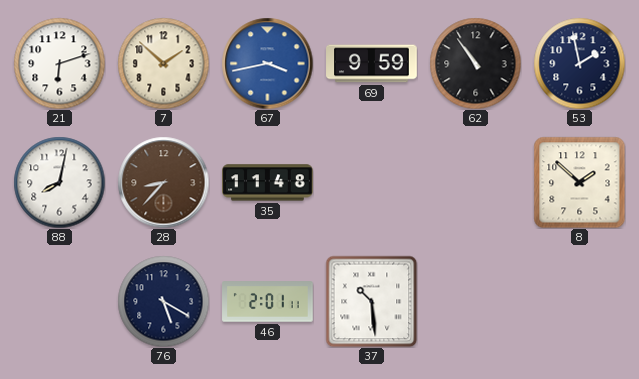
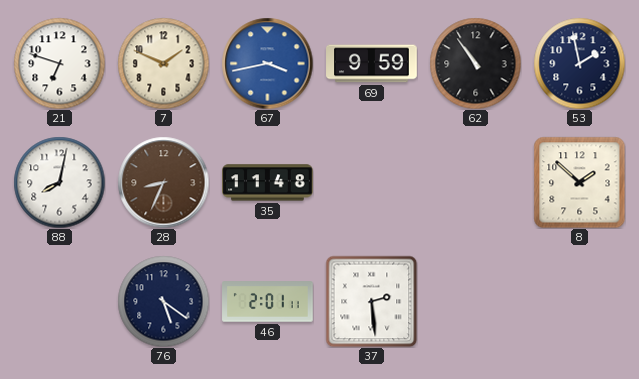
21: 6:12 -> 6:48 (59, 63)
7: 1:52 -> 1:49 (163, 63)
28: 8:37 -> 8:34 (163, 182)
76: 5:20 -> 5:21 (163, 301)
37: 10:29 -> 2:29 (371, 301)
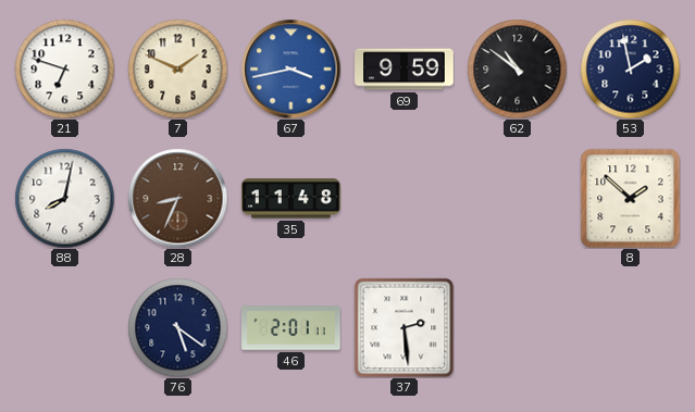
62: 10:54 -> 10:51 (517, 68)
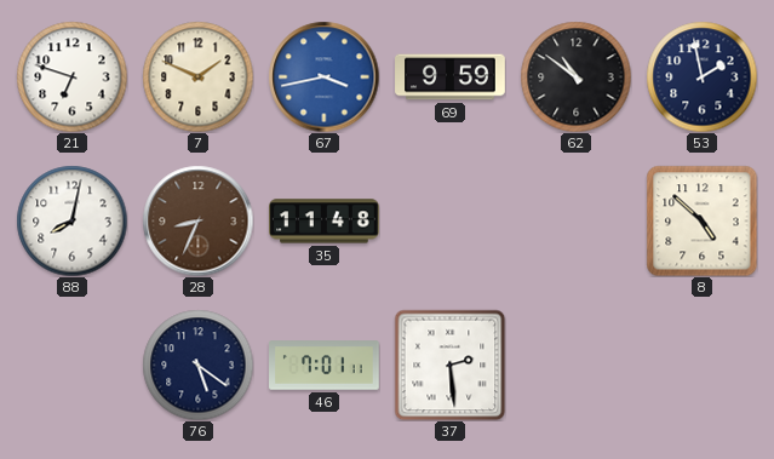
8: 1:52 -> 4:52 (701, 220)
46: 2:01 -> 7:01 (325, 366)
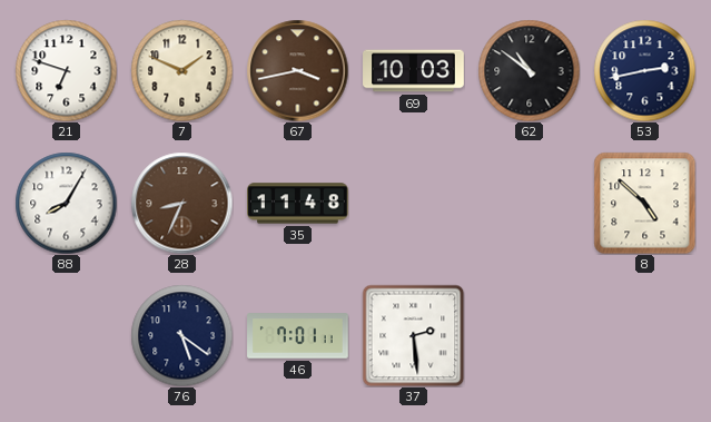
67 dial: blue -> brown (297, 70)
69: 9:59 -> 10:03 (414, 71)
53: 1:58 -> 2:43 (644, 70)
88: 8:02 -> 8:05 (66, 203)
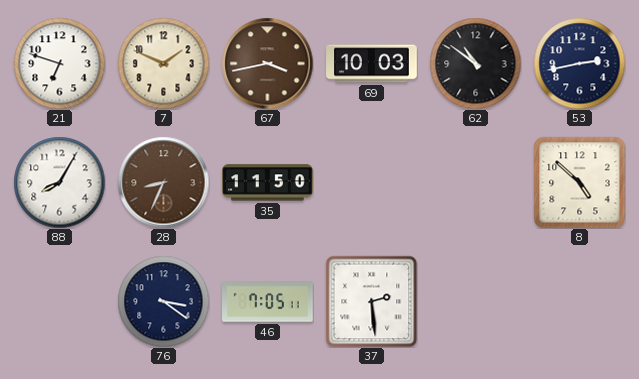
35: 11:48 -> 11:50 (268, 183)
76: 5:21 -> 3:21 (163, 301)
46: 7:01 -> 7:05 (268, 302)
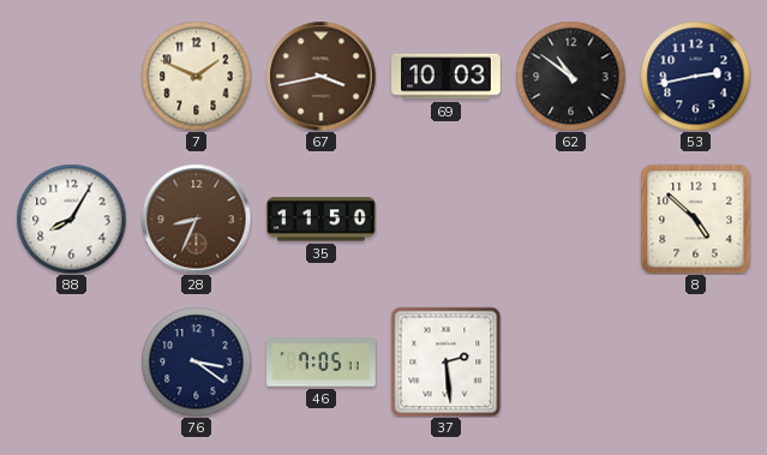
21: 6:48 -> none (59, 63)
